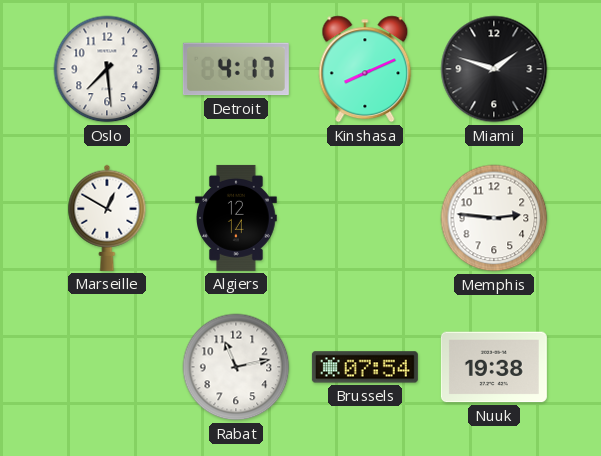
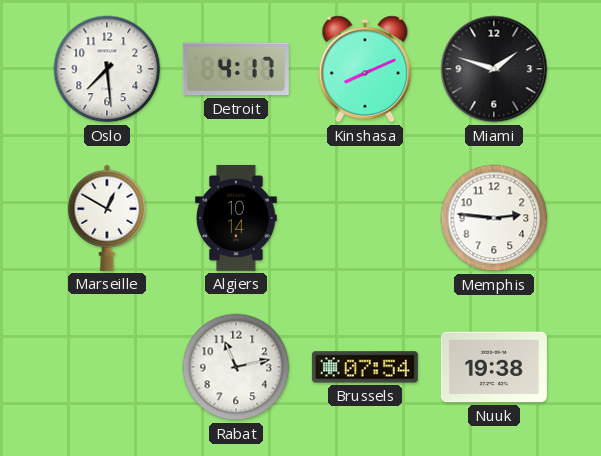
Algiers: 12:14 -> 10:14 (236, 218)
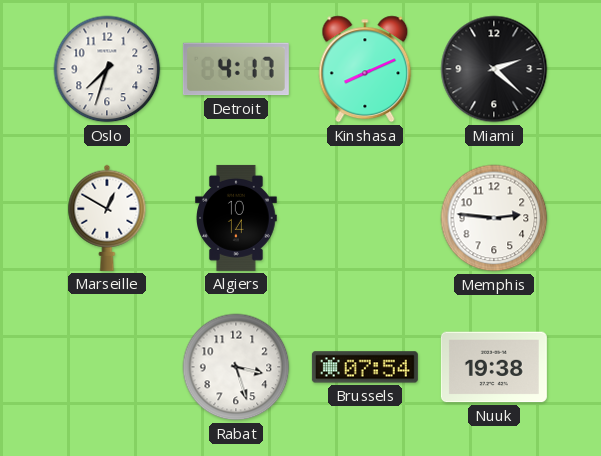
Oslo: 7:29 -> 7:33 (107, 69)
Miami: 1:48 -> 2:22 (494, 69)
Rabat: 11:13 -> 3:27 (236, 367)
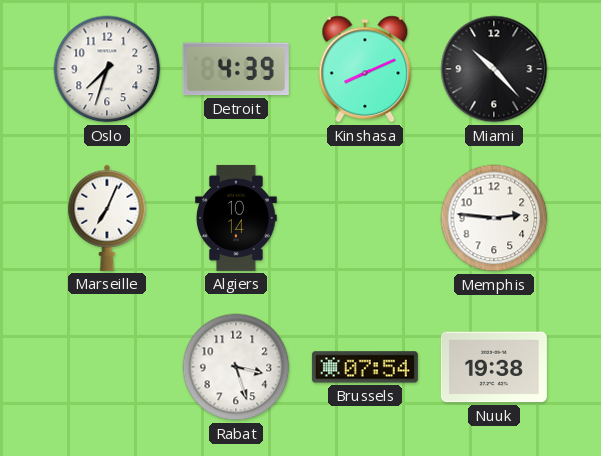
Detroit: 4:17 -> 4:39 (236, 69)
Miami: 2:22 -> 10:23 (494, 69)
Marseille: 12:50 -> 7:04 (107, 218)
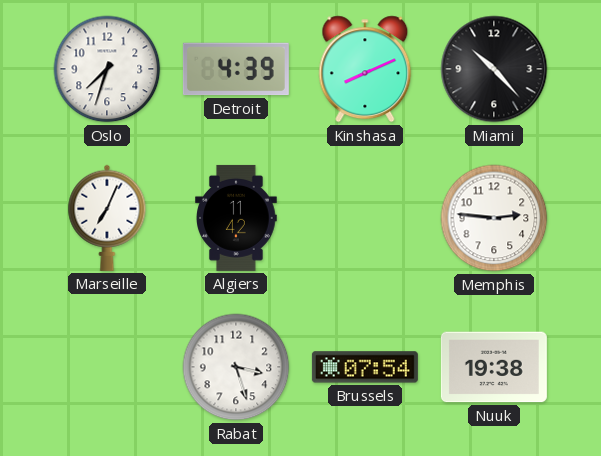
Algiers: 10:14 -> 11:42 (236, 218)
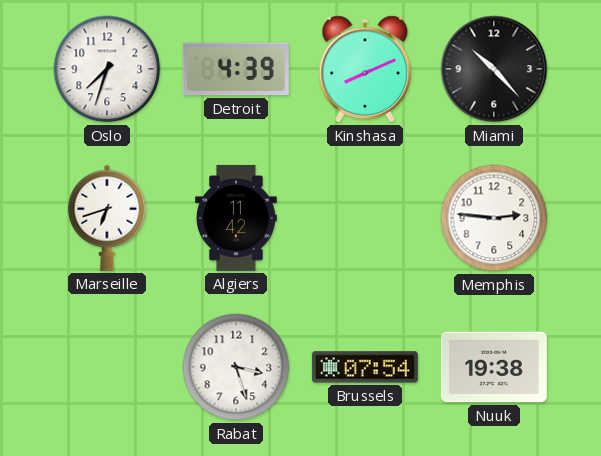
Marseille: 7:04 -> 6:42 (107, 218)
